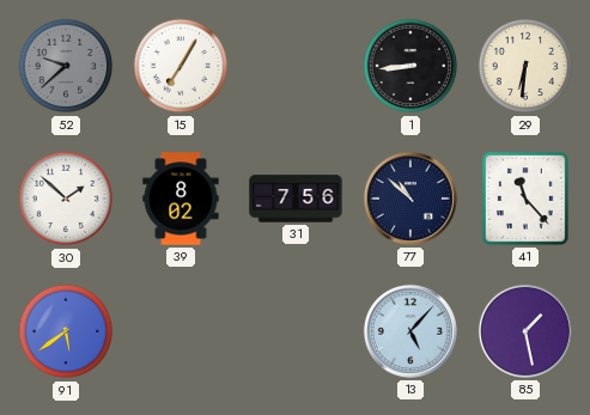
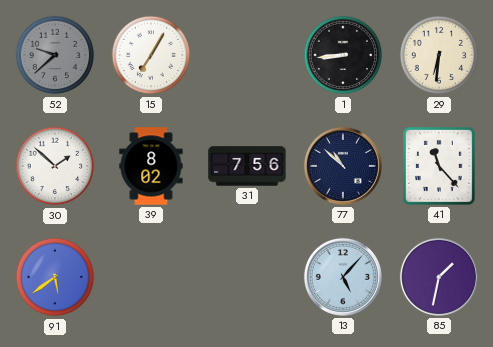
85: 1:28 -> 1:32 (439, 277)
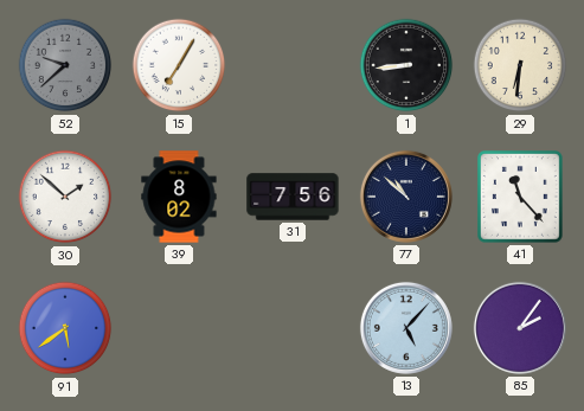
85: 1:32 -> 2:06 (520, 328)
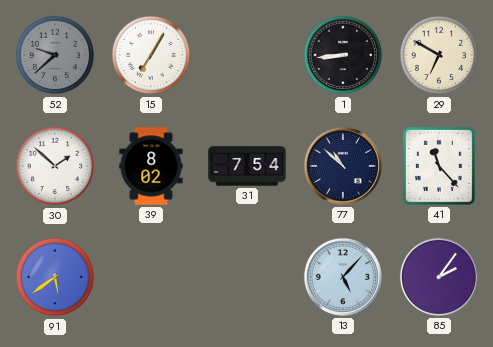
29: 6:31 -> 6:50 (439, 55)
31: 7:56 -> 7:54 (247, 166)
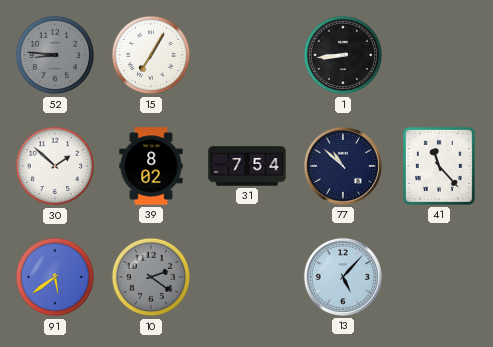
52: 9:38 -> 8:46 (55, 55)
29: 6:50 -> none (439, 55)
10: none -> 2:21 (151, 277)
85: 2:06 -> none (439, 277)
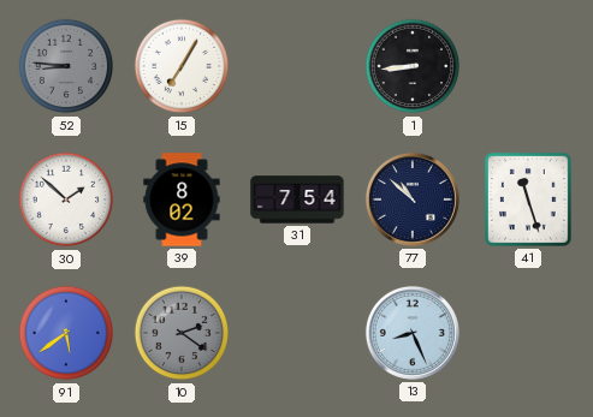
41: 11:23 -> 11:27 (529, 201)
13: 5:07 -> 8:26 (413, 333)
